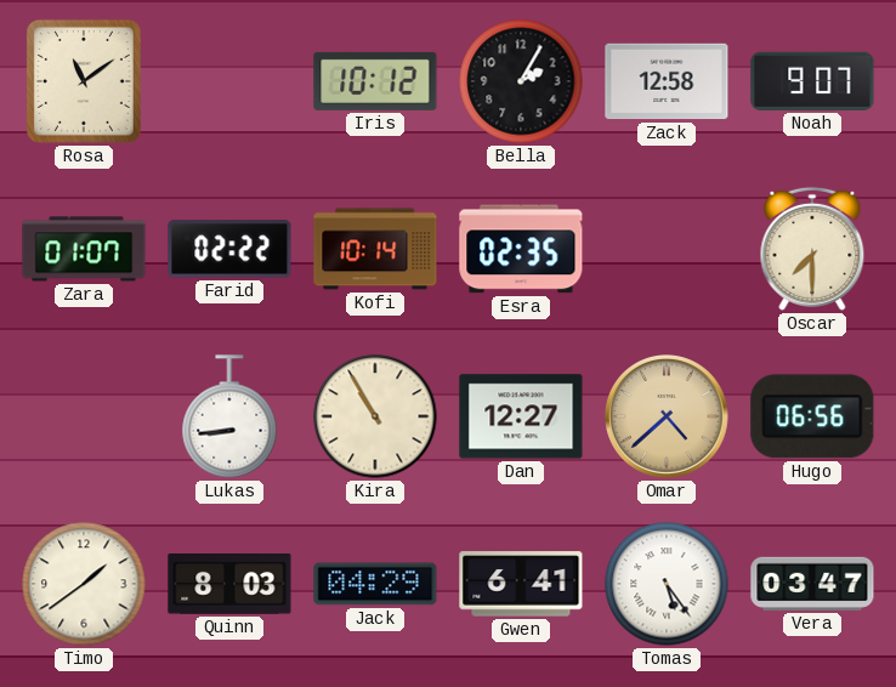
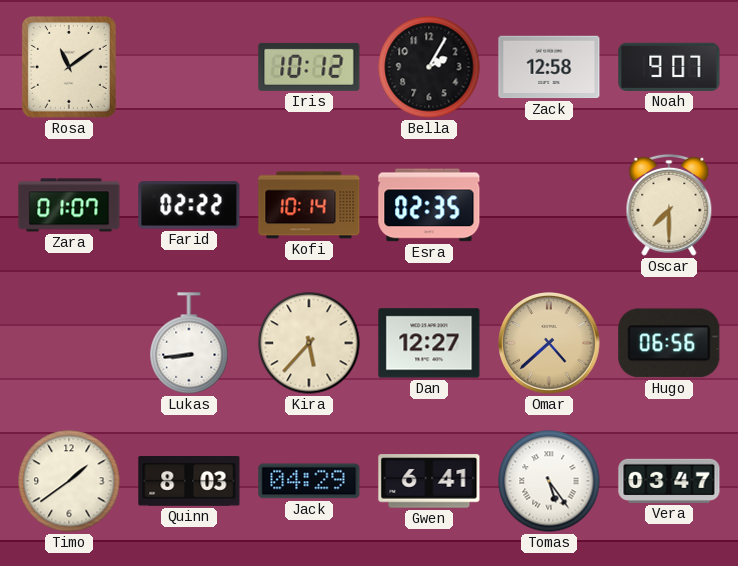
Kira: 10:55 -> 5:37 (309, 343)
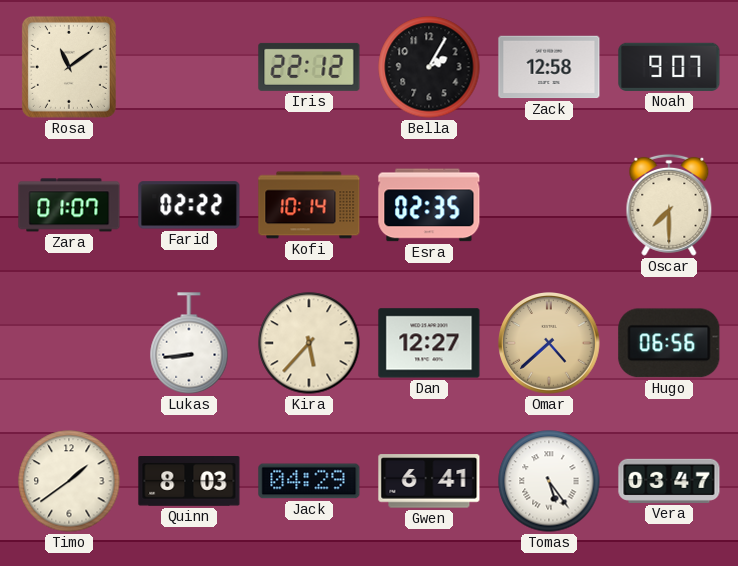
Iris: 10:12 -> 22:12 (309, 67)
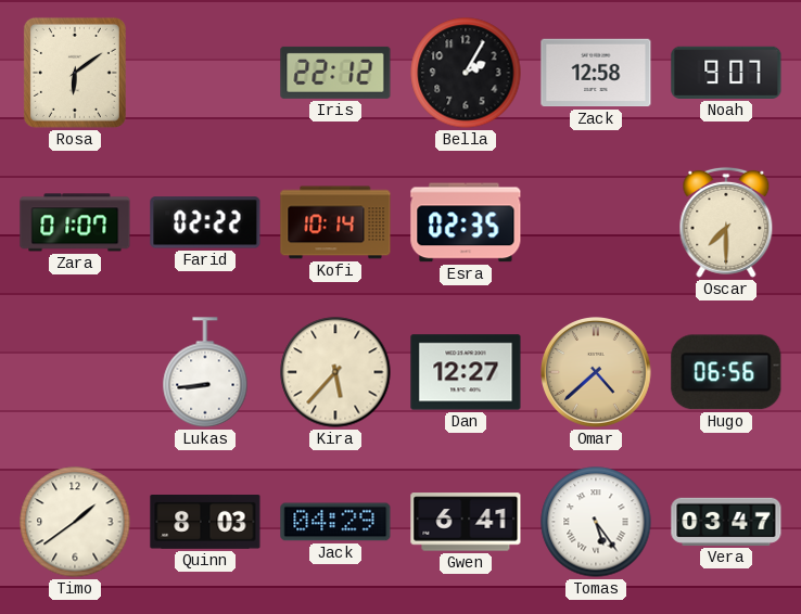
Rosa: 11:09 -> 6:09 (75, 73)
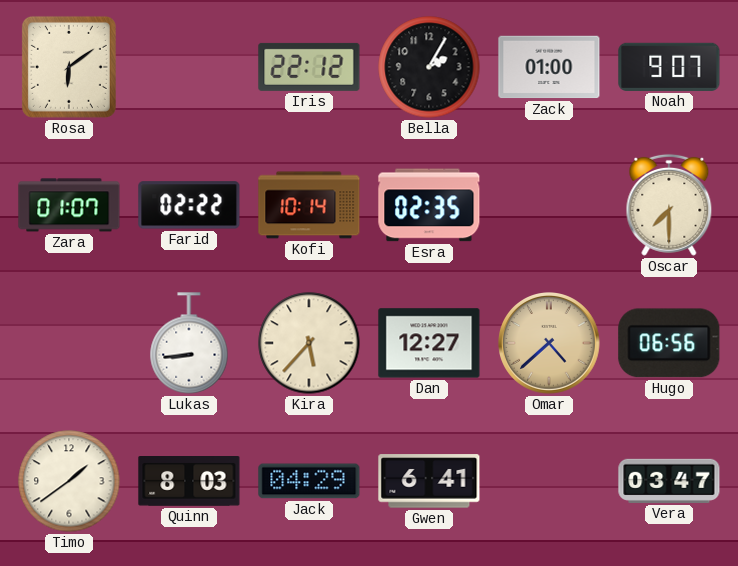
Zack: 12:58 -> 01:00 (549, 67)
Tomas: 5:24 -> none (596, 522)
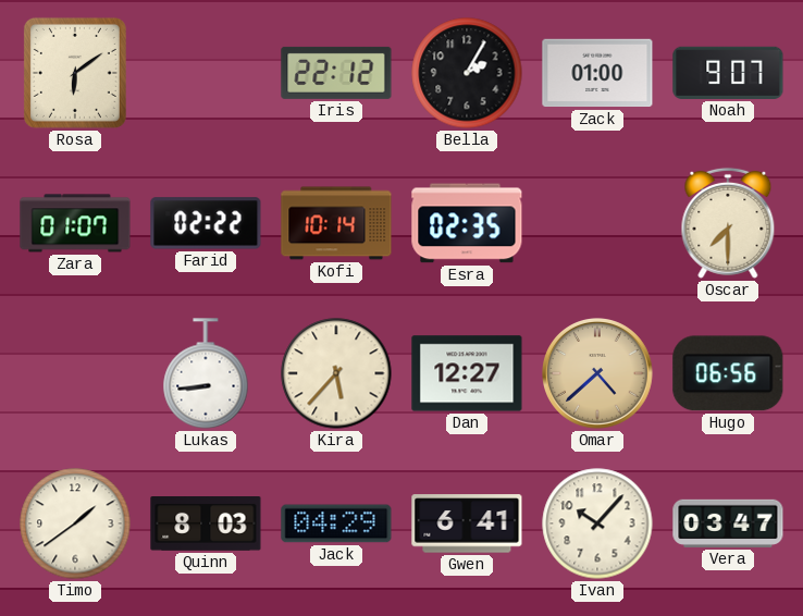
Ivan: none -> 10:07 (597, 523)
